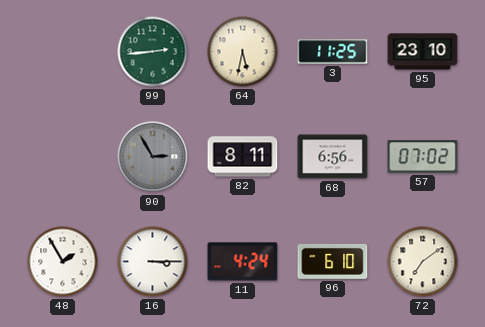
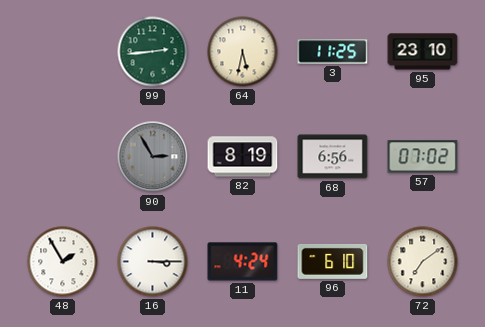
82: 8:11 -> 8:19 (243, 157)
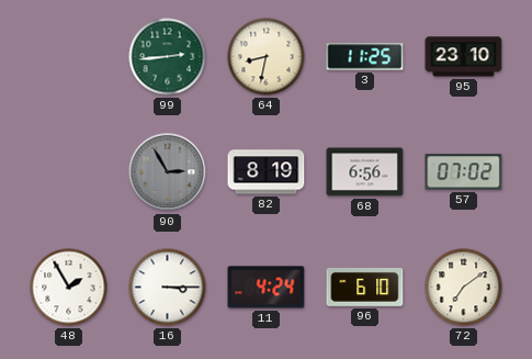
64: 5:32 -> 8:32 (267, 57)
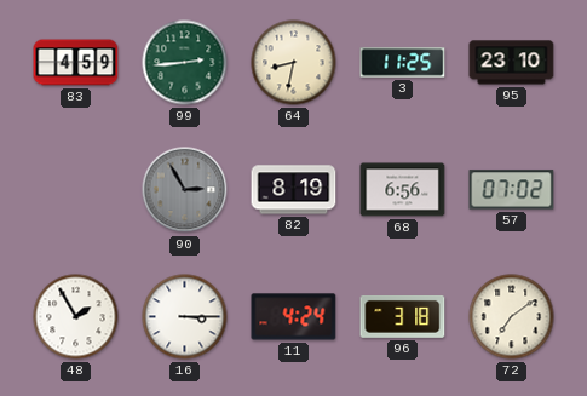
83: none -> 4:59 (76, 63)
96: 6:10 -> 3:18 (403, 316)
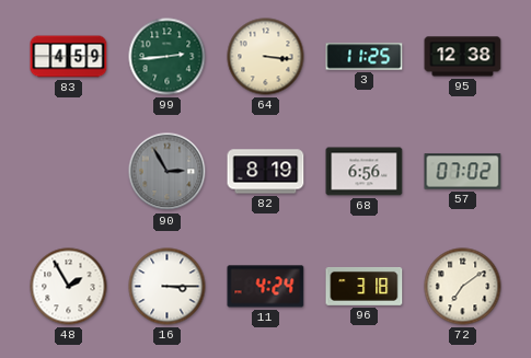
64: 8:32 -> 3:16 (266, 57)
95: 23:10 -> 12:38 (463, 57)
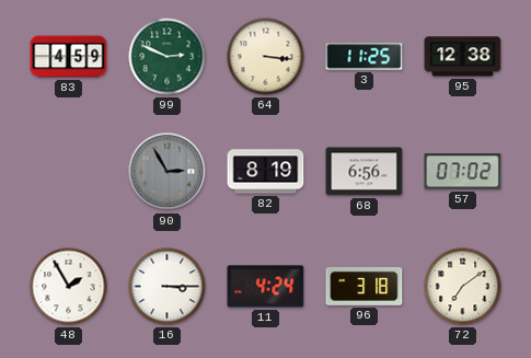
99: 2:44 -> 2:49 (168, 57)
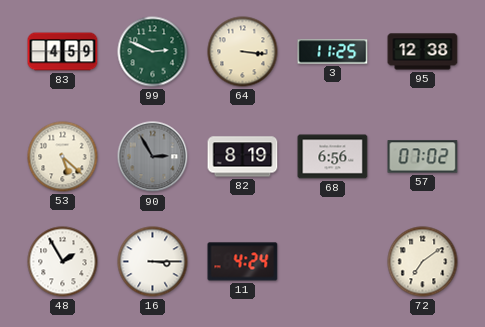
53: none -> 5:22 (63, 157)
96: 3:18 -> none (365, 286)
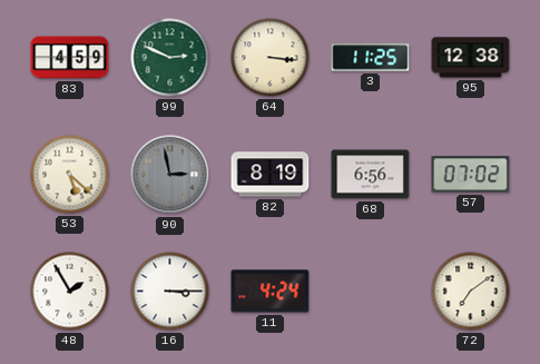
90: 2:55 -> 2:58 (170, 175)
